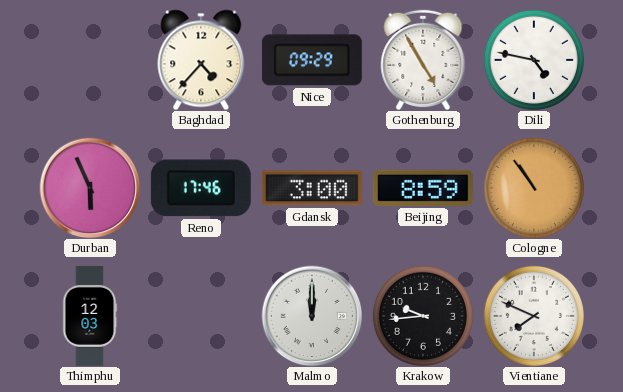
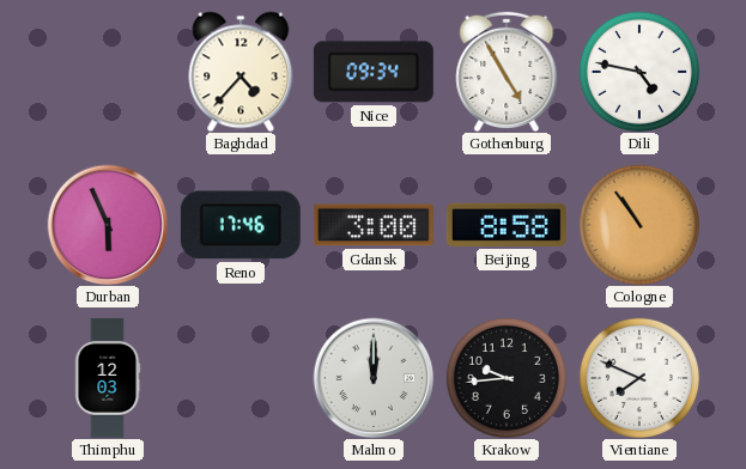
Nice: 09:29 -> 09:34 (374, 72)
Beijing: 8:59 -> 8:58 (507, 225)
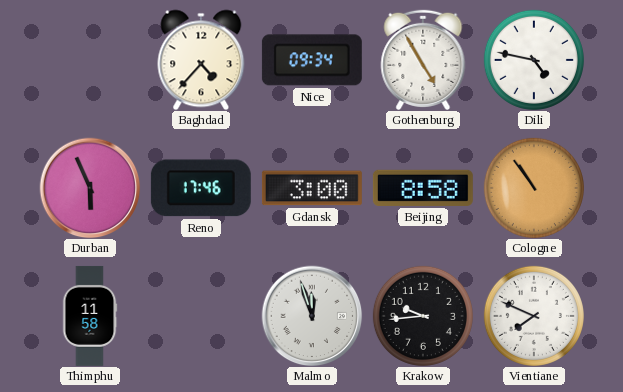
Thimphu: 12:03 -> 11:58 (90, 316)
Malmo: 12:00 -> 11:57 (312, 316)
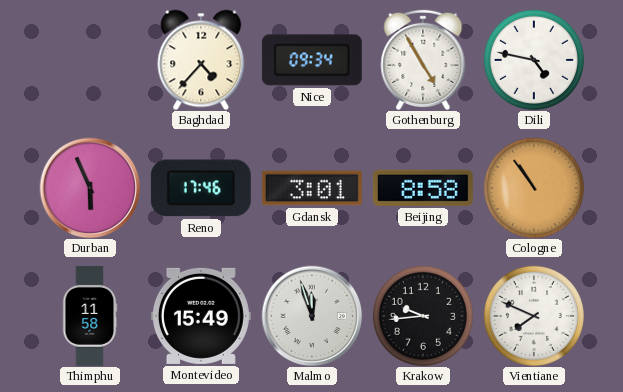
Gdansk: 3:00 -> 3:01 (312, 188)
Montevideo: none -> 15:49 (201, 316)
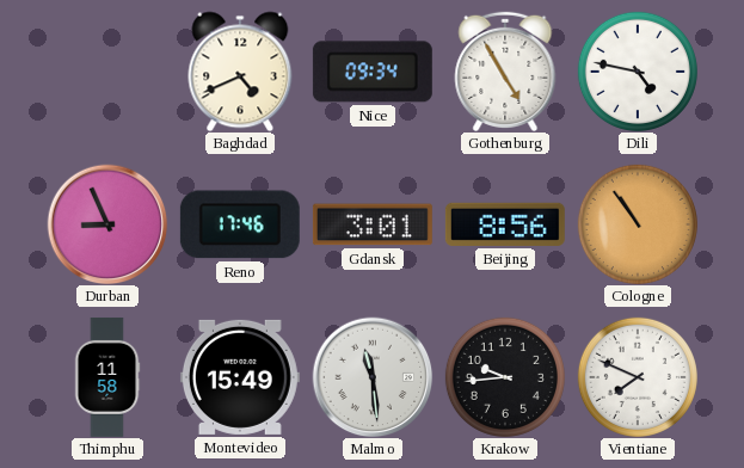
Baghdad: 4:37 -> 4:41 (240, 72)
Durban: 5:56 -> 8:56 (107, 224)
Beijing: 8:58 -> 8:56 (505, 224)
Malmo: 11:57 -> 11:29 (373, 377)
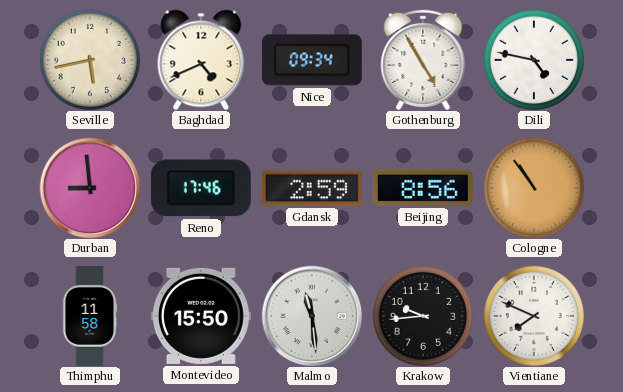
Seville: none -> 5:43 (90, 60)
Durban: 8:56 -> 8:59 (90, 188)
Gdansk: 3:01 -> 2:59 (312, 188)
Montevideo: 15:49 -> 15:50 (201, 316)
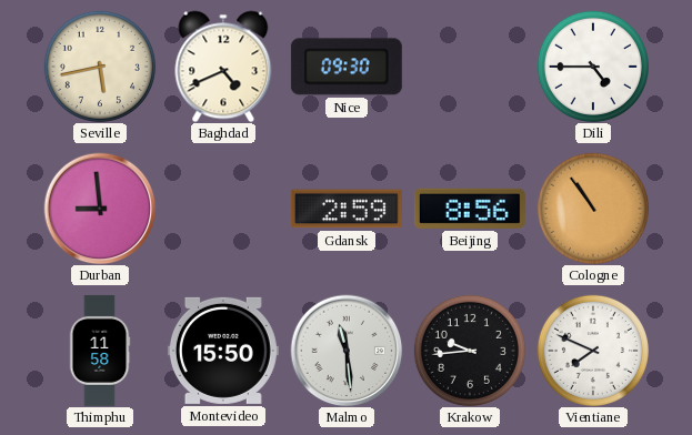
Nice: 09:34 -> 09:30 (347, 67)
Gothenburg: 4:55 -> none (423, 60)
Dili: 4:47 -> 4:45 (593, 67)
Reno: 17:46 -> none (201, 188)
